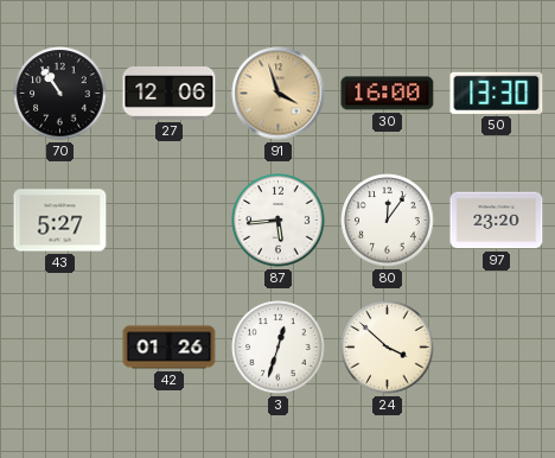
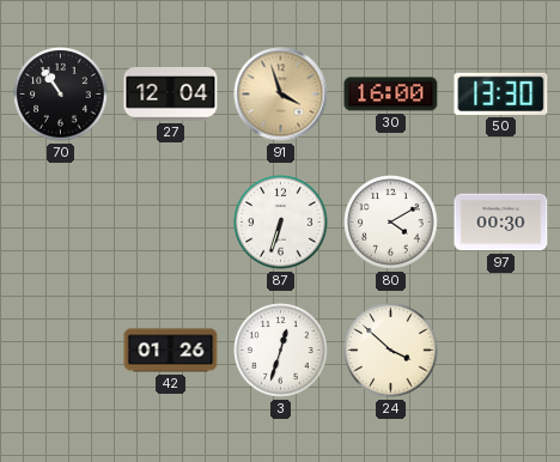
27: 12:06 -> 12:04 (171, 95)
43: 5:27 -> none (60, 221)
87: 5:44 -> 6:33 (281, 223)
80: 12:06 -> 4:10 (391, 223)
97: 23:20 -> 00:30 (501, 223)
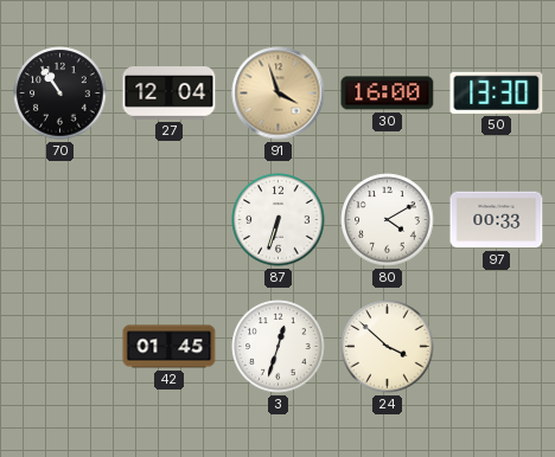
97: 00:30 -> 00:33 (497, 220)
42: 01:26 -> 01:45 (170, 347)
